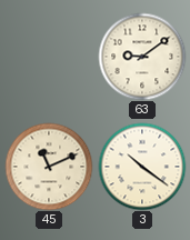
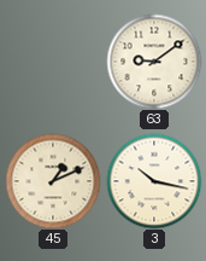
45: 11:11 -> 1:11 (53, 181)
3: 10:21 -> 10:17 (154, 181)
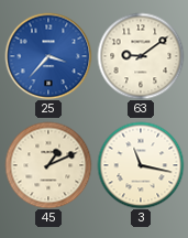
25: none -> 3:37 (48, 56)
3: 10:17 -> 11:17 (141, 165)
